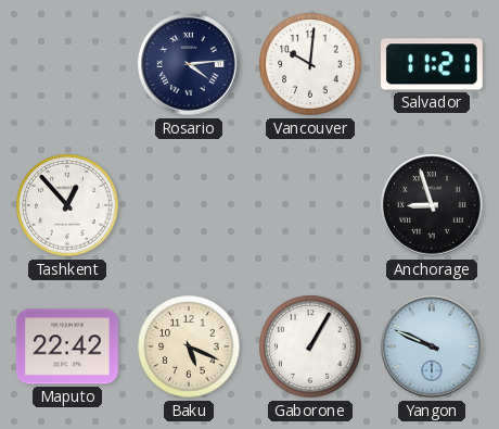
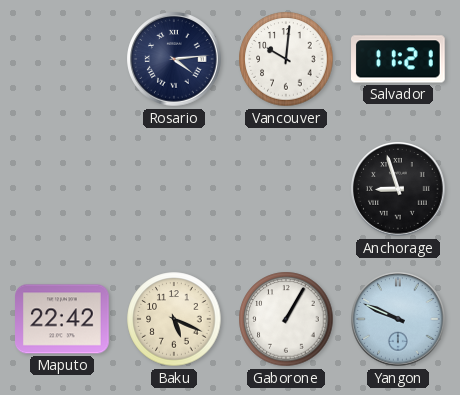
Tashkent: 12:53 -> none (67, 205)
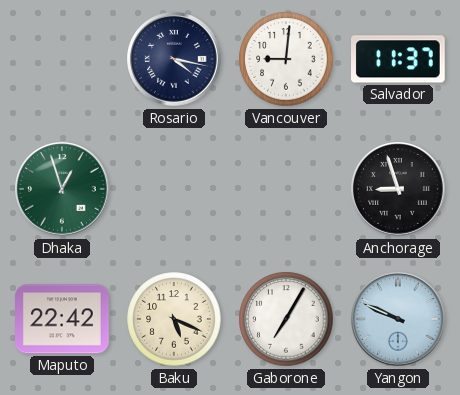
Rosario: 4:14 -> 4:17 (174, 59)
Vancouver: 10:01 -> 9:01 (286, 59)
Salvador: 11:21 -> 11:37 (399, 59)
Dhaka: none -> 12:57 (62, 189)
Gaborone: 1:05 -> 7:05 (286, 319)
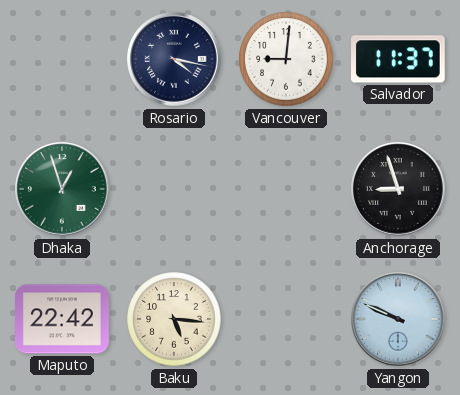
Baku: 5:19 -> 5:16 (174, 319)
Gaborone: 7:05 -> none (286, 319)
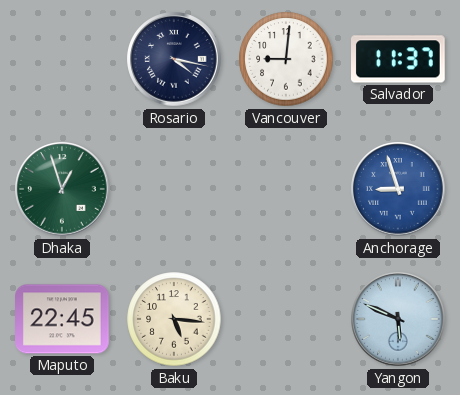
Anchorage dial: black -> blue (398, 189)
Maputo: 22:42 -> 22:45 (63, 319)
Yangon: 9:49 -> 5:49 (398, 319)
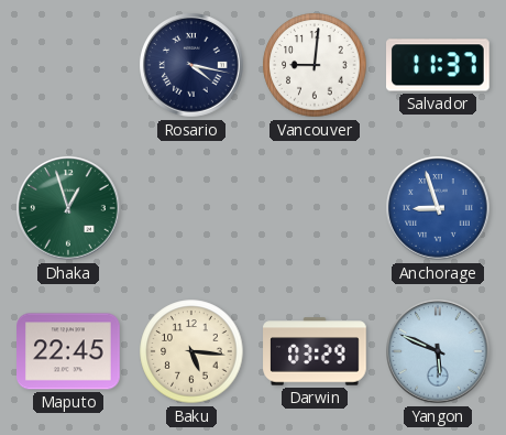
Darwin: none -> 03:29 (315, 351)
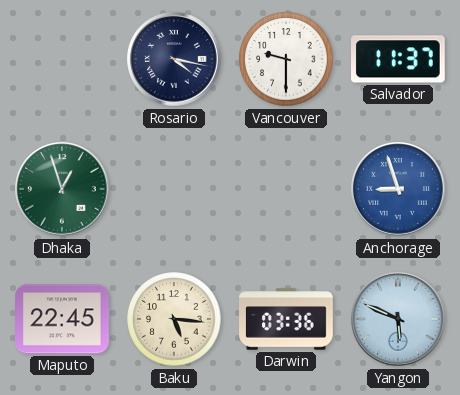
Vancouver: 9:01 -> 9:30 (286, 59)
Darwin: 03:29 -> 03:36 (286, 319)
